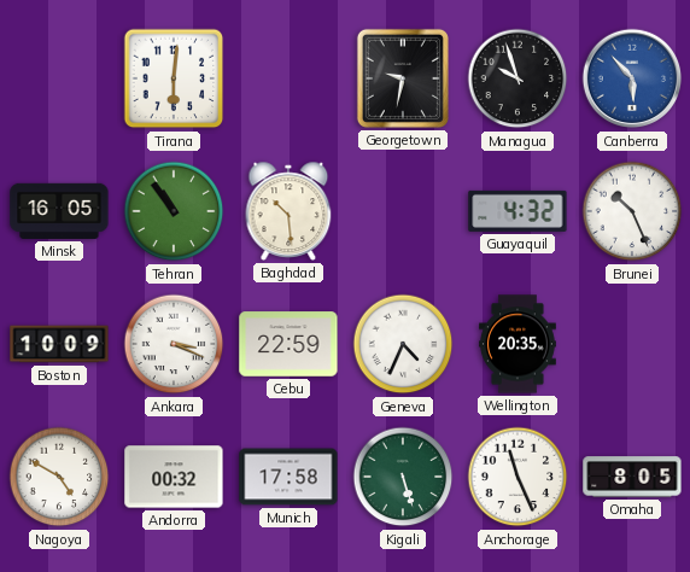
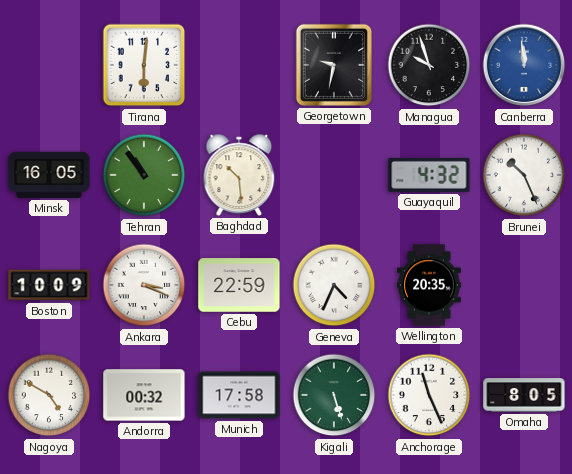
Canberra: 5:53 -> 11:59 (524, 65)
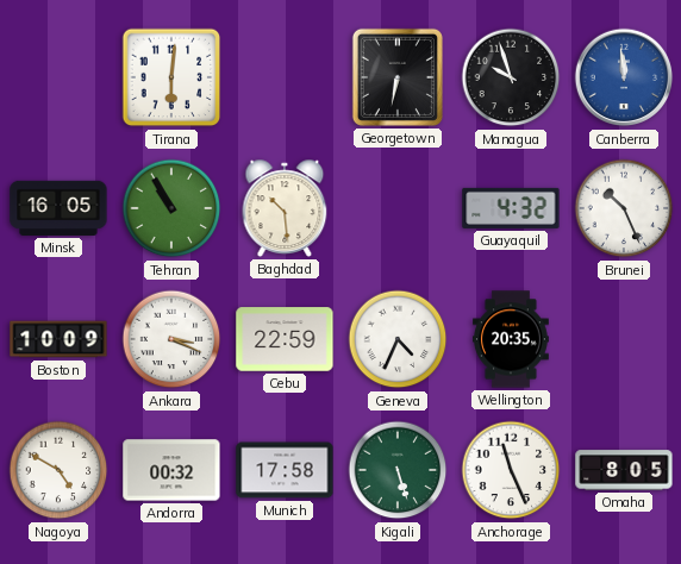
Georgetown: 9:32 -> 6:32 (398, 77)
Tehran: 10:54 -> 10:55 (171, 208)
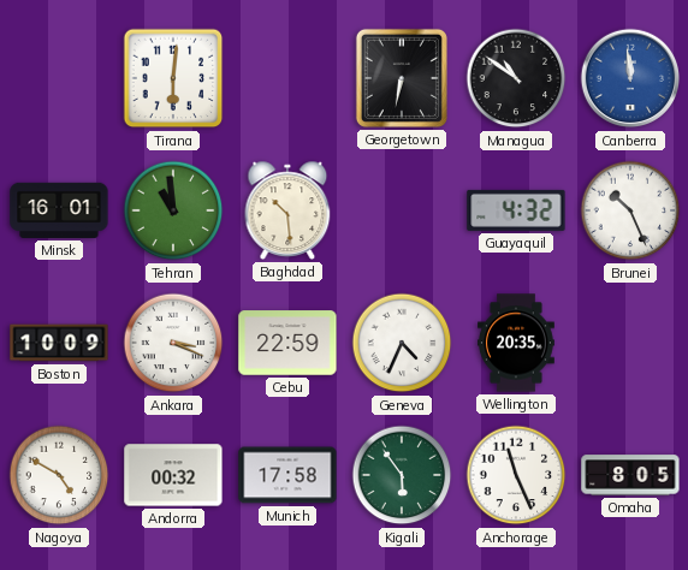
Managua: 9:57 -> 10:51 (516, 78)
Minsk: 16:05 -> 16:01 (59, 210)
Tehran: 10:55 -> 10:59 (173, 210)
Kigali: 5:27 -> 5:54 (402, 475)
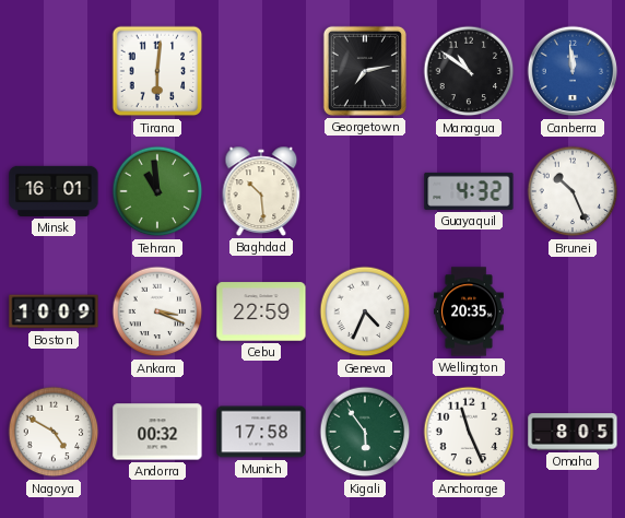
Georgetown: 6:32 -> 7:13 (365, 71)
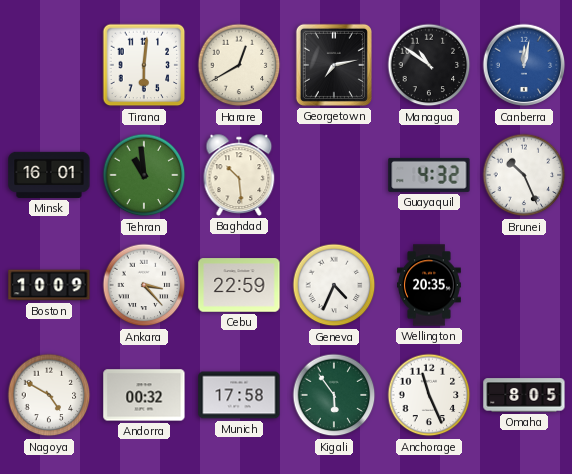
Harare: none -> 12:40 (239, 65)
Canberra: 11:59 -> 12:02 (524, 65)
Ankara: 3:19 -> 3:23 (144, 285)
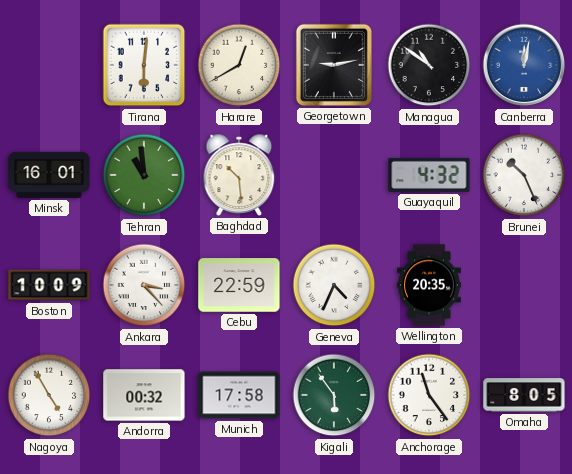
Georgetown: 7:13 -> 9:13 (334, 65)
Nagoya: 4:50 -> 4:55 (49, 395)
Anchorage: 11:26 -> 11:24 (429, 395)
